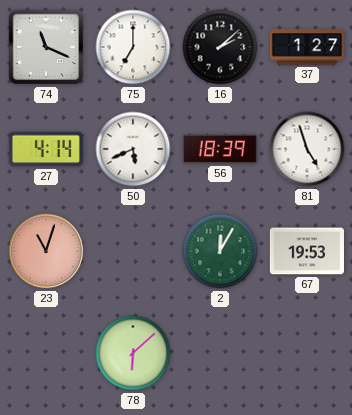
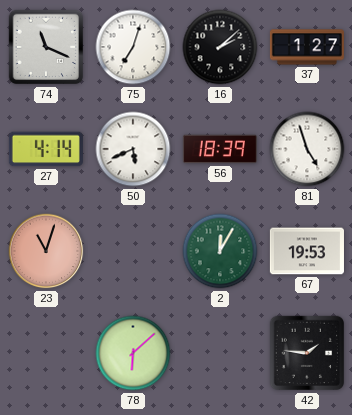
75: 7:00 -> 7:03 (133, 47)
42: none -> 1:46 (307, 353)
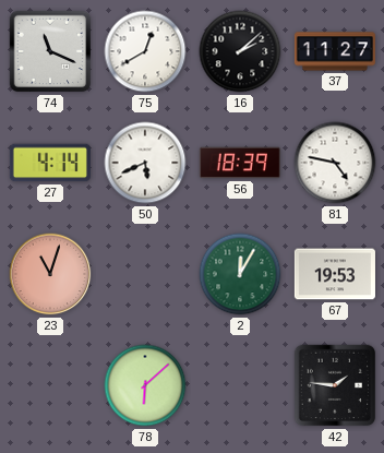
75: 7:03 -> 12:40 (145, 51)
37: 1:27 -> 11:27 (335, 51)
81: 4:57 -> 4:47 (335, 163)
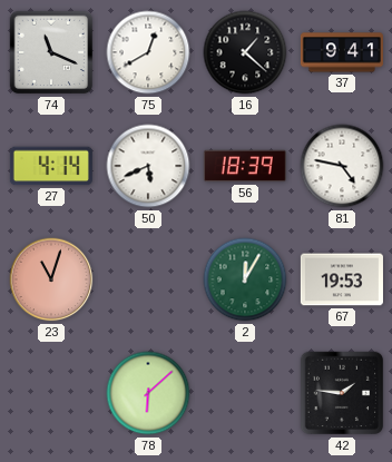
16: 2:08 -> 1:22 (245, 52)
37: 11:27 -> 9:41 (342, 52)
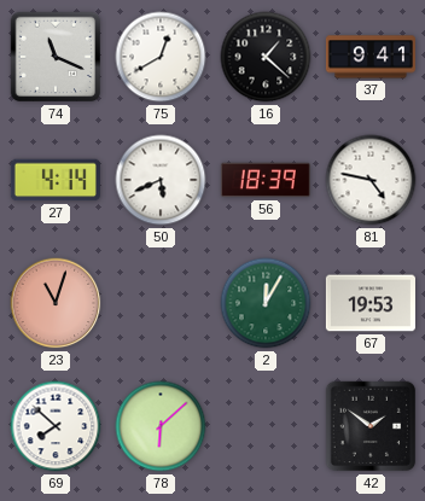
69: none -> 7:52 (56, 426)
42: 1:46 -> 1:51 (371, 426)
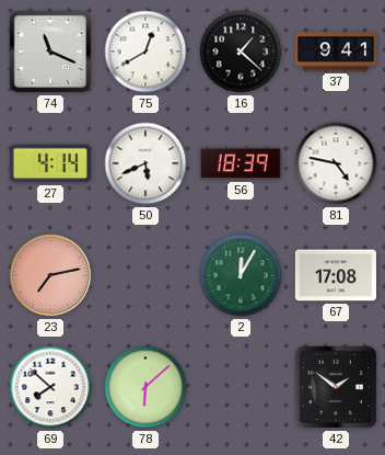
23: 11:03 -> 7:13 (50, 275)
67: 19:53 -> 17:08 (336, 275)
